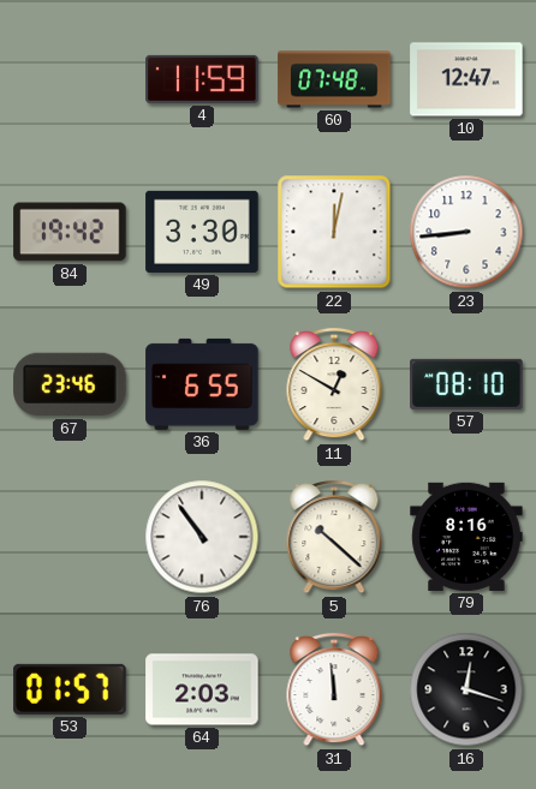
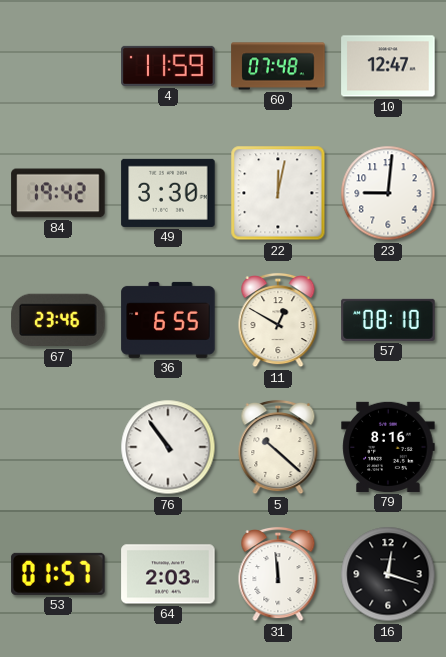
23: 8:44 -> 9:01 (388, 193)
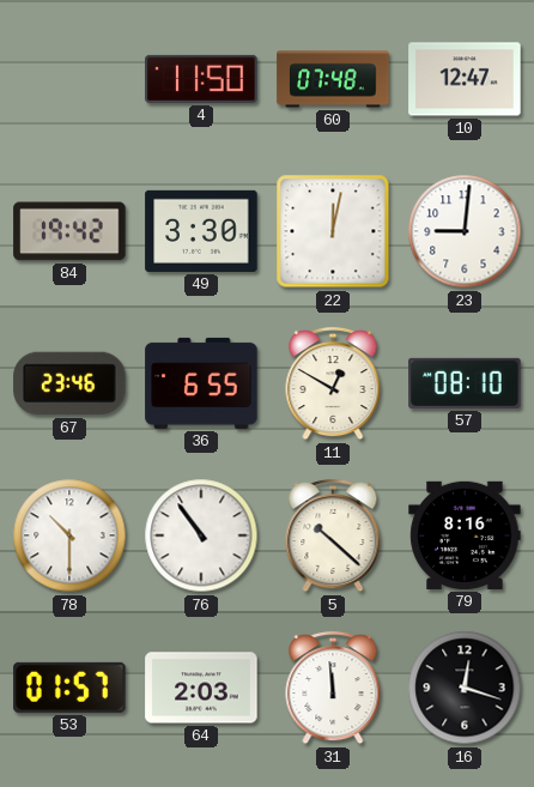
4: 11:59 -> 11:50 (201, 79)
78: none -> 10:30 (69, 535)
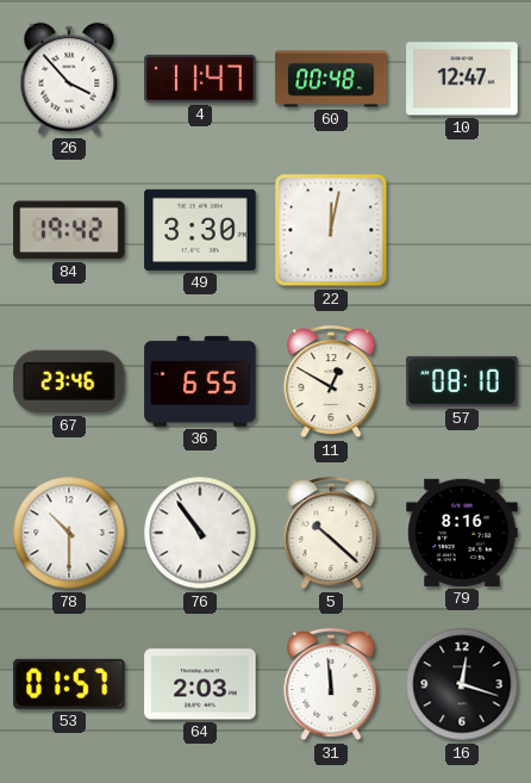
26: none -> 3:53 (69, 79)
4: 11:50 -> 11:47 (200, 79)
60: 07:48 -> 00:48 (331, 79)
23: 9:01 -> none (465, 231)
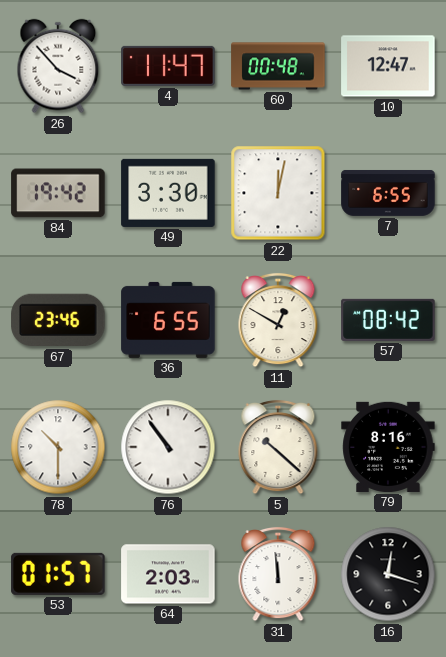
7: none -> 6:55 (388, 193)
57: 08:10 -> 08:42 (388, 320)
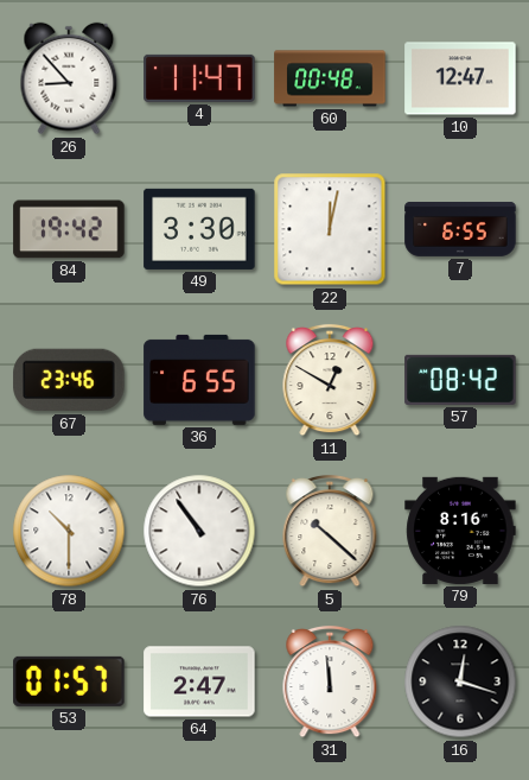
26: 3:53 -> 8:53 (69, 78)
64: 2:03 -> 2:47 (199, 681)
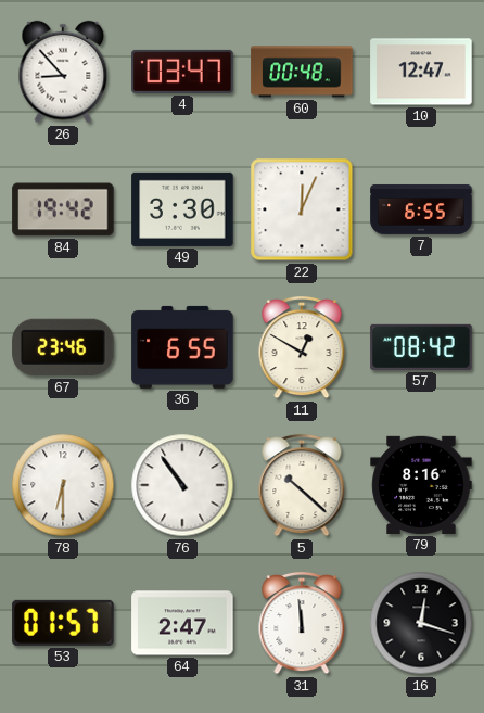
4: 11:47 -> 03:47 (182, 72)
22: 12:02 -> 12:04 (302, 209)
78: 10:30 -> 6:30 (63, 485)
